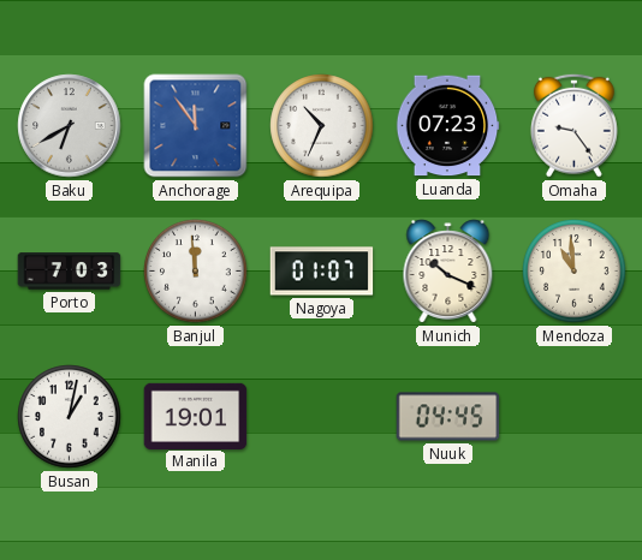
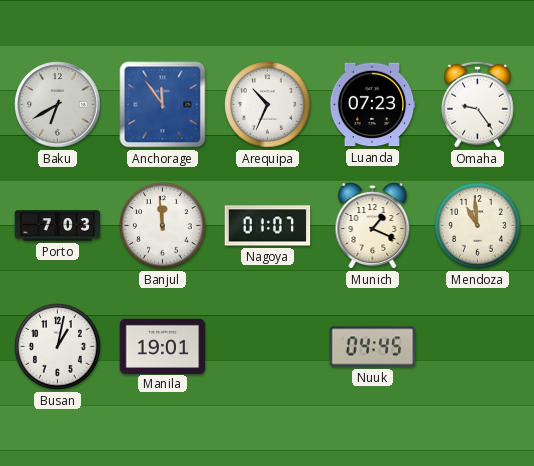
Munich: 10:19 -> 1:19 (373, 226)
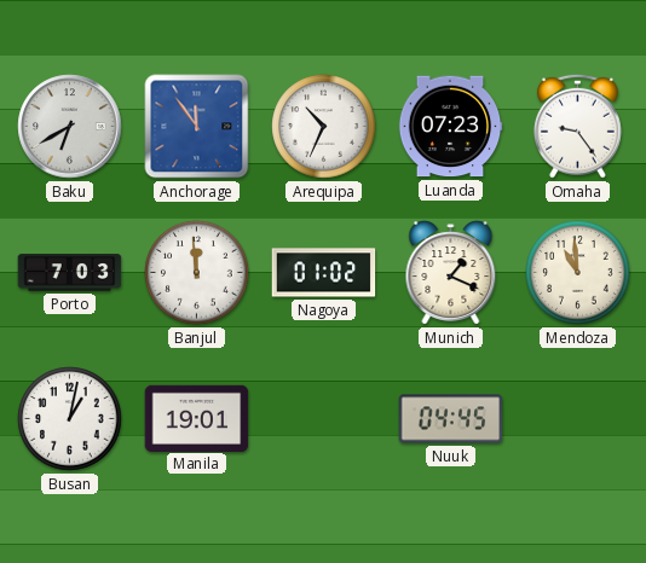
Nagoya: 01:07 -> 01:02 (324, 273)
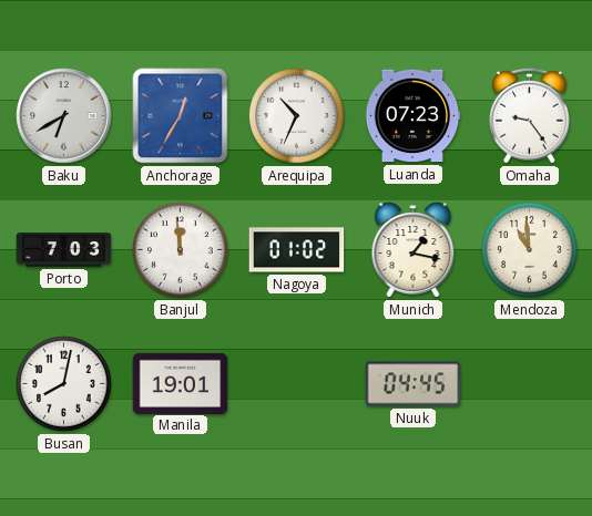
Anchorage: 11:54 -> 12:35 (181, 116)
Munich: 1:19 -> 1:17 (414, 250)
Busan: 1:02 -> 8:02 (64, 384)
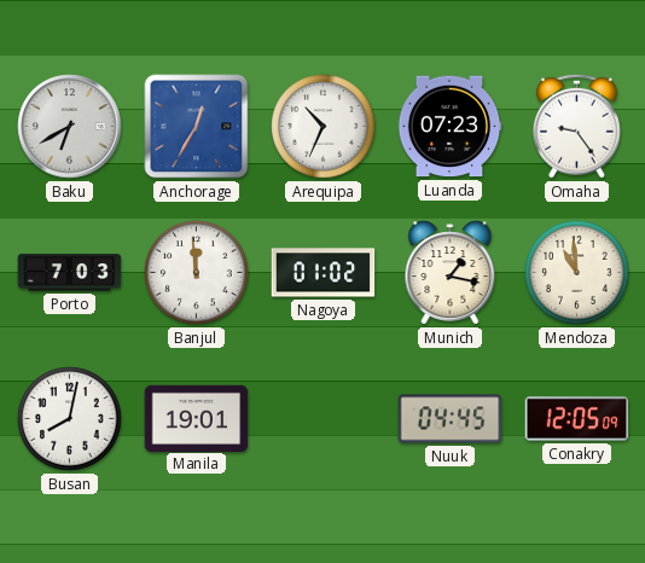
Conakry: none -> 12:05 (577, 419)
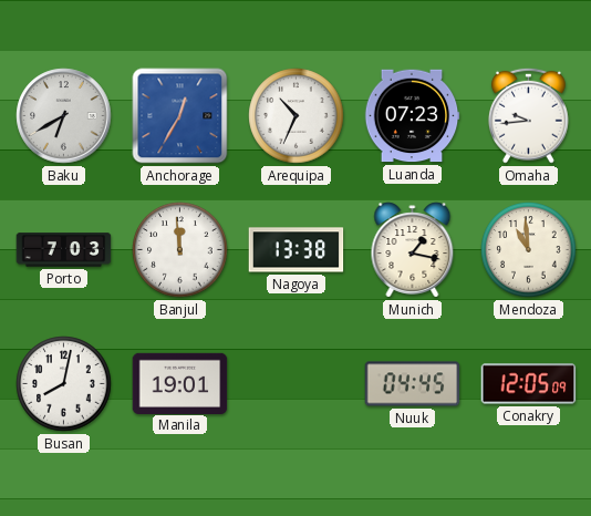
Omaha: 9:24 -> 9:44 (528, 115)
Nagoya: 01:02 -> 13:38 (297, 250)
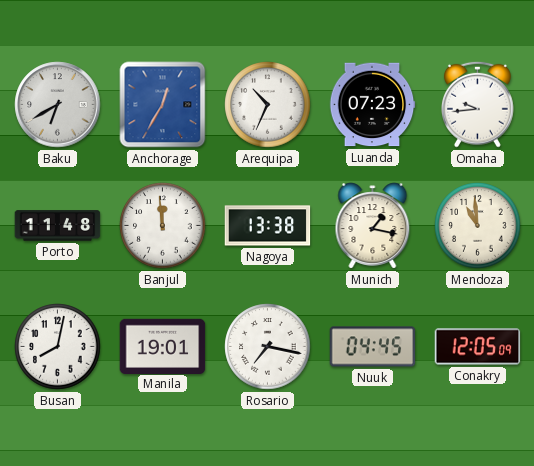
Porto: 7:03 -> 11:48 (58, 226)
Rosario: none -> 7:17 (268, 347)
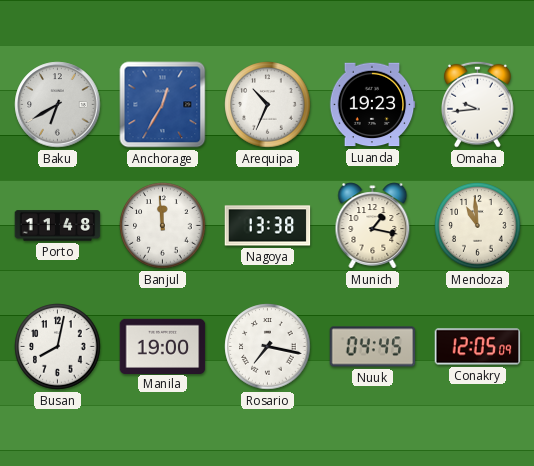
Luanda: 07:23 -> 19:23 (372, 105)
Manila: 19:01 -> 19:00 (163, 346)
